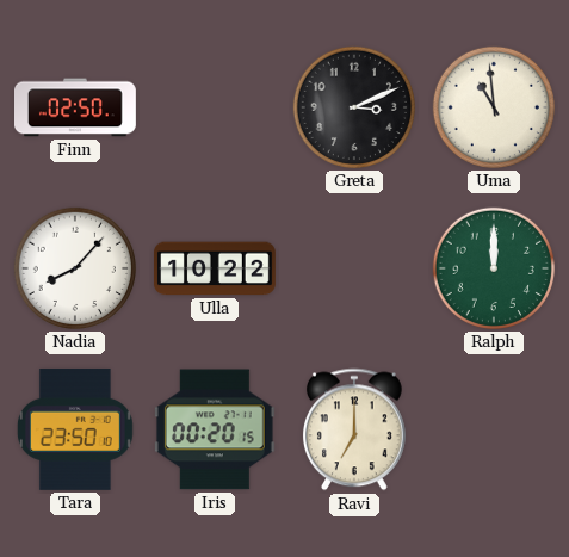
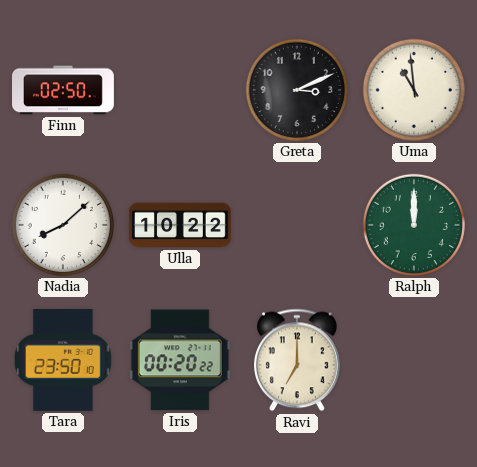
Nadia: 8:07 -> 8:08 (63, 225)
Iris: 00:20:15 -> 00:20:22 (180, 360)
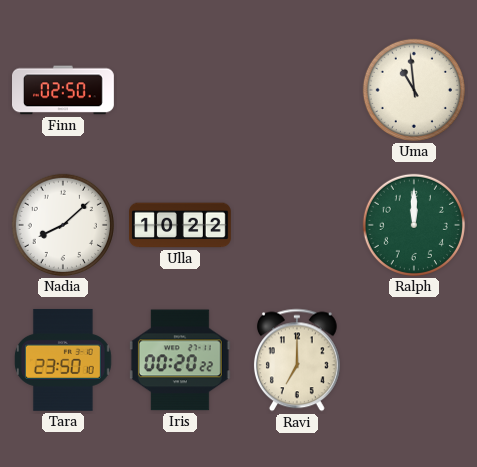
Greta: 3:11 -> none (297, 90)
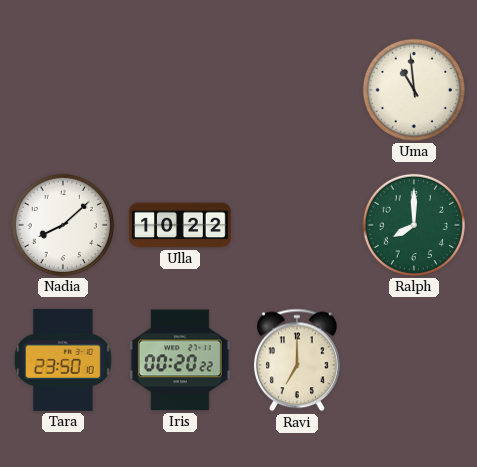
Finn: 02:50 -> none (64, 90)
Ralph: 12:00 -> 8:00 (414, 225)
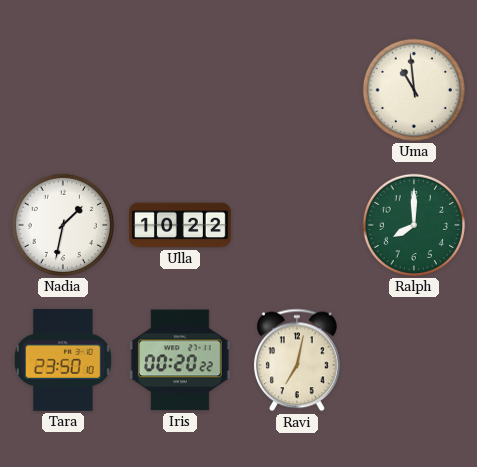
Nadia: 8:08 -> 1:32 (63, 225)
Ravi: 7:00 -> 7:02 (297, 360)
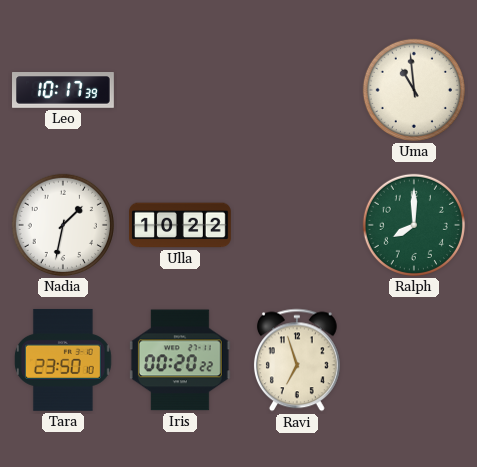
Leo: none -> 10:17 (64, 91)
Ravi: 7:02 -> 6:57 (297, 360)
